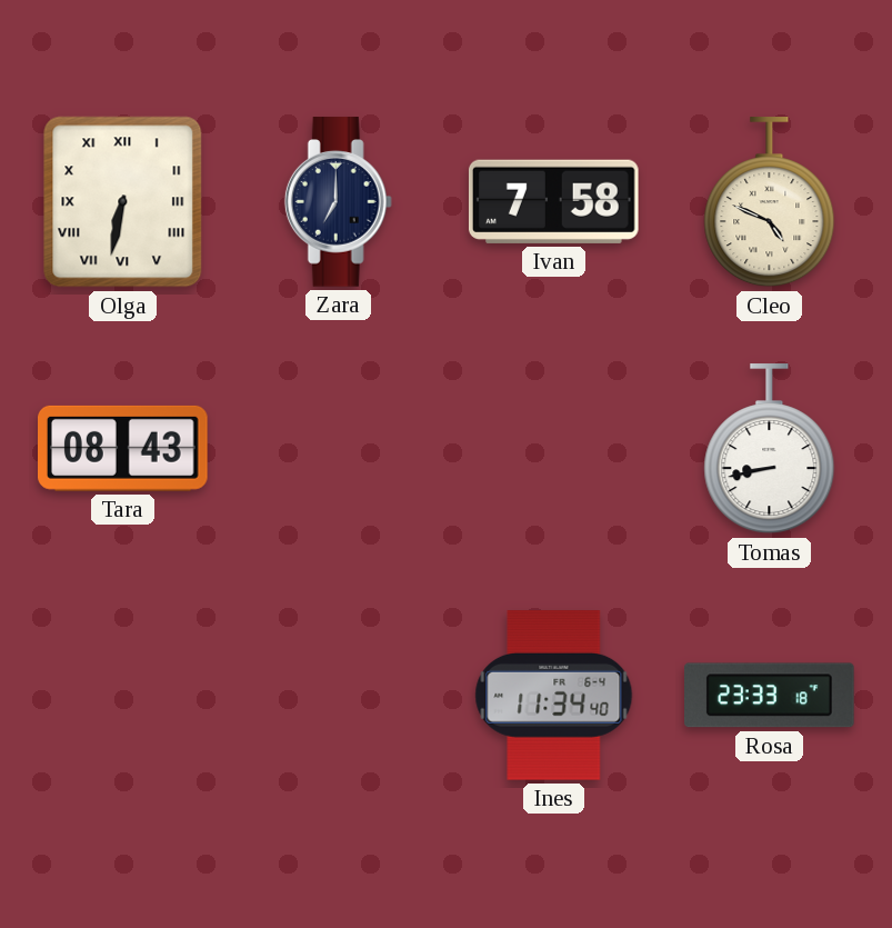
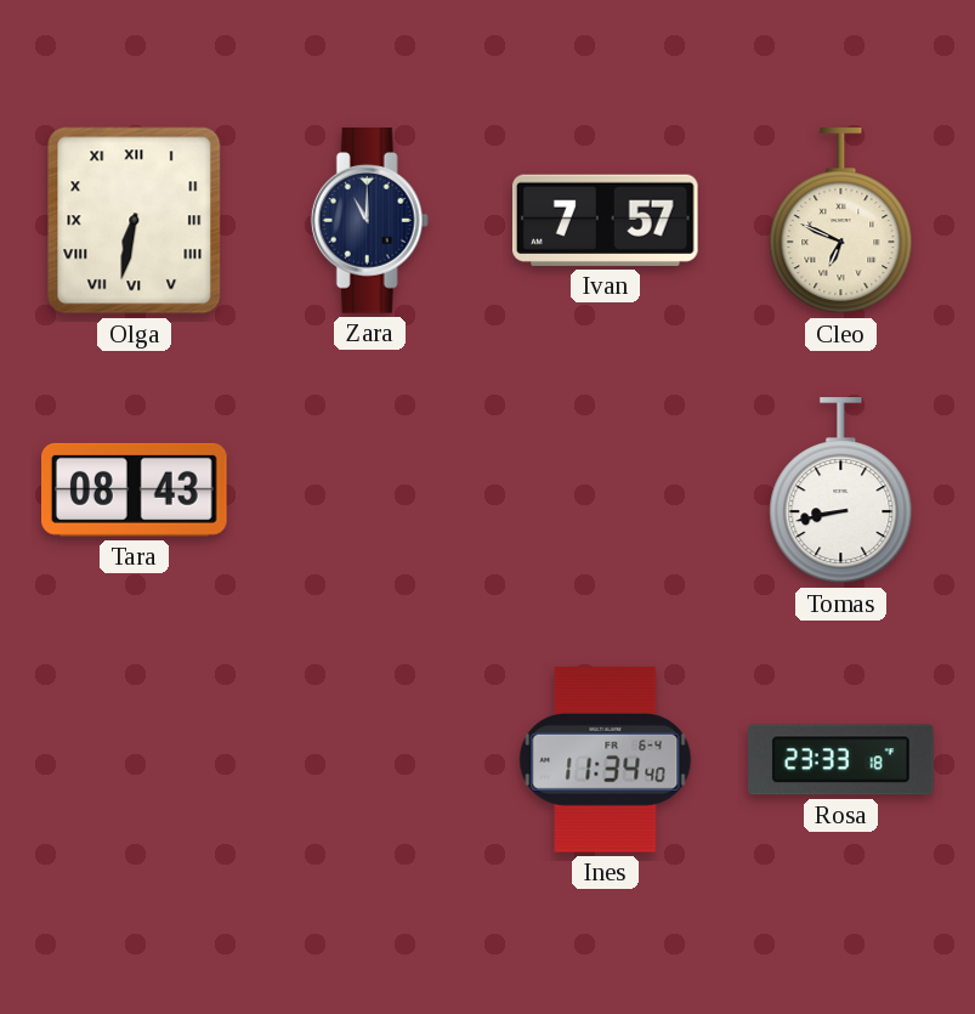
Zara: 7:00 -> 11:00 (369, 221)
Ivan: 7:58 -> 7:57 (605, 220)
Cleo: 4:49 -> 6:49 (841, 221)
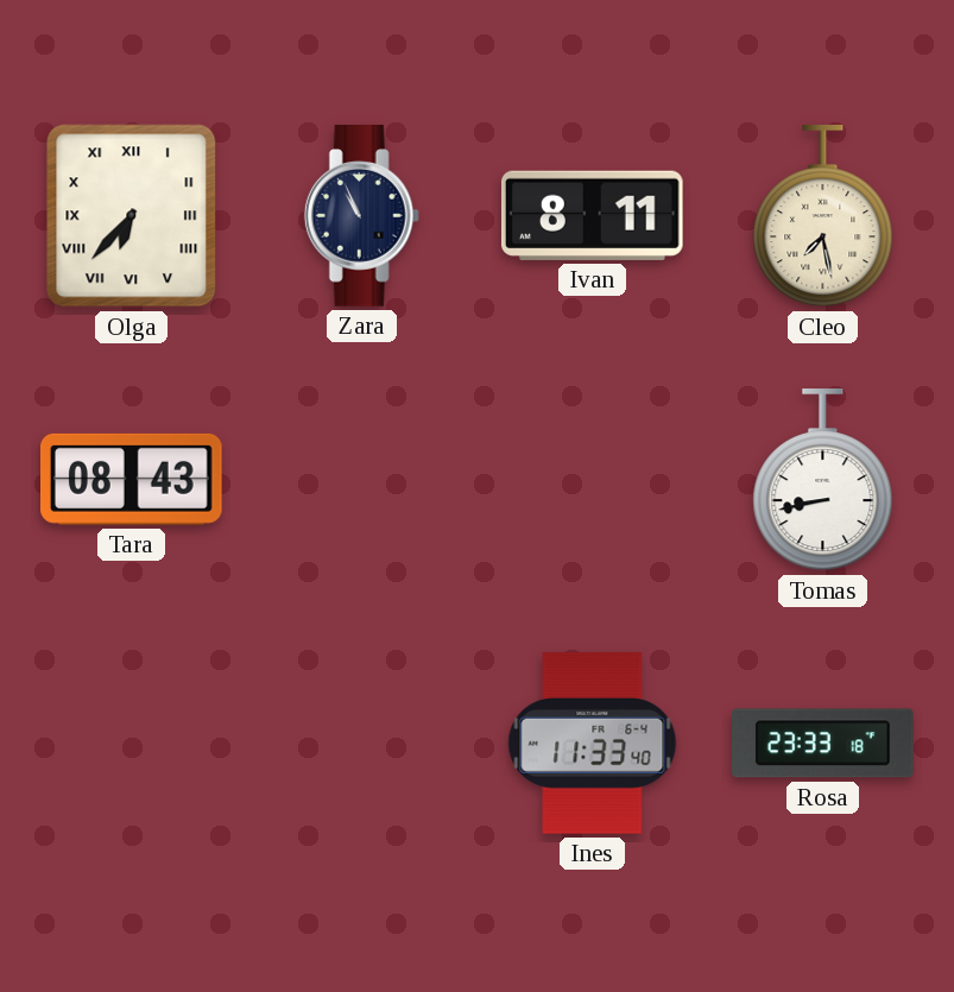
Olga: 6:32 -> 6:37 (132, 216)
Zara: 11:00 -> 10:56 (361, 216)
Ivan: 7:57 -> 8:11 (592, 215)
Cleo: 6:49 -> 7:28 (823, 216)
Ines: 11:34 -> 11:33 (593, 744)
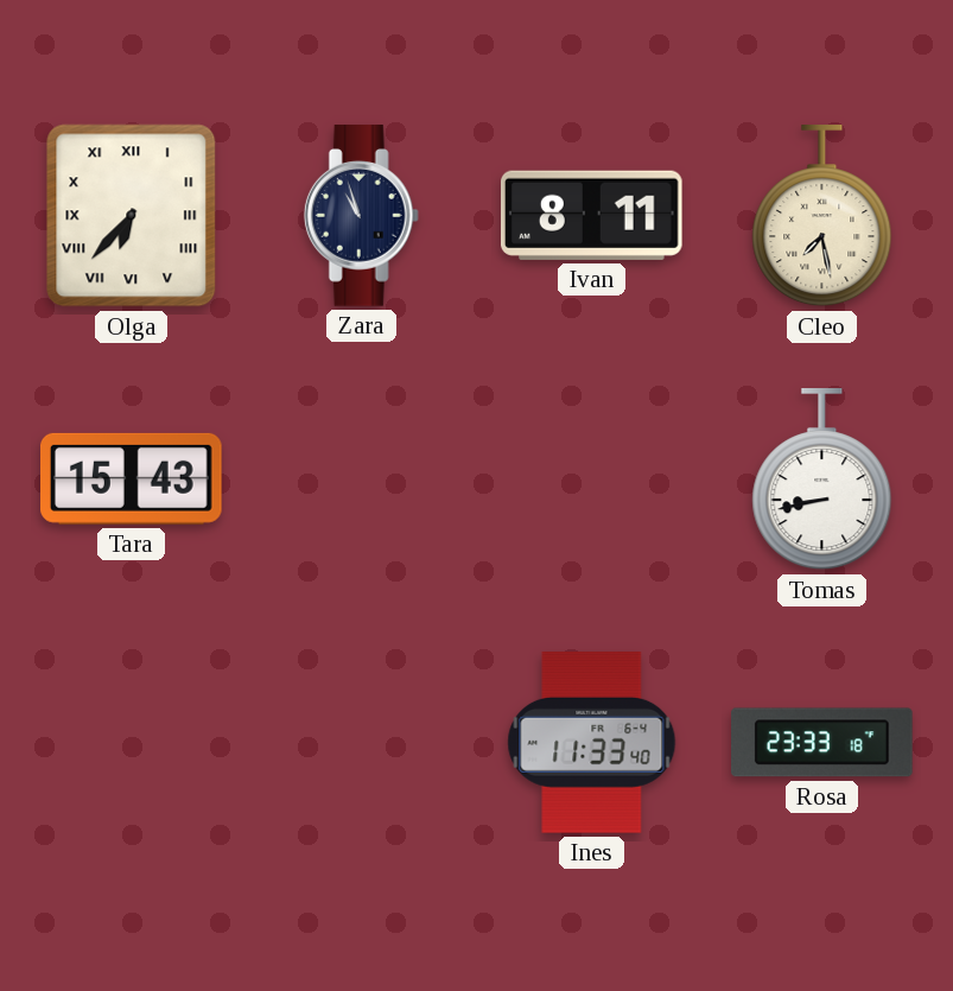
Zara: 10:56 -> 10:57 (361, 216)
Tara: 08:43 -> 15:43 (132, 478)
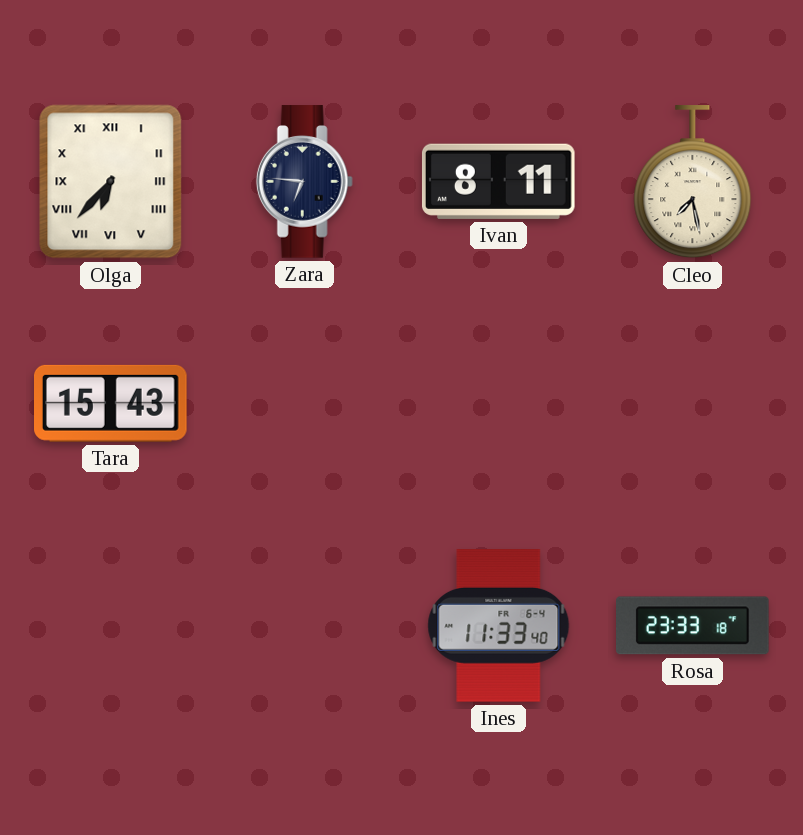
Zara: 10:57 -> 6:46 (304, 182)
Tomas: 8:43 -> none (822, 479)
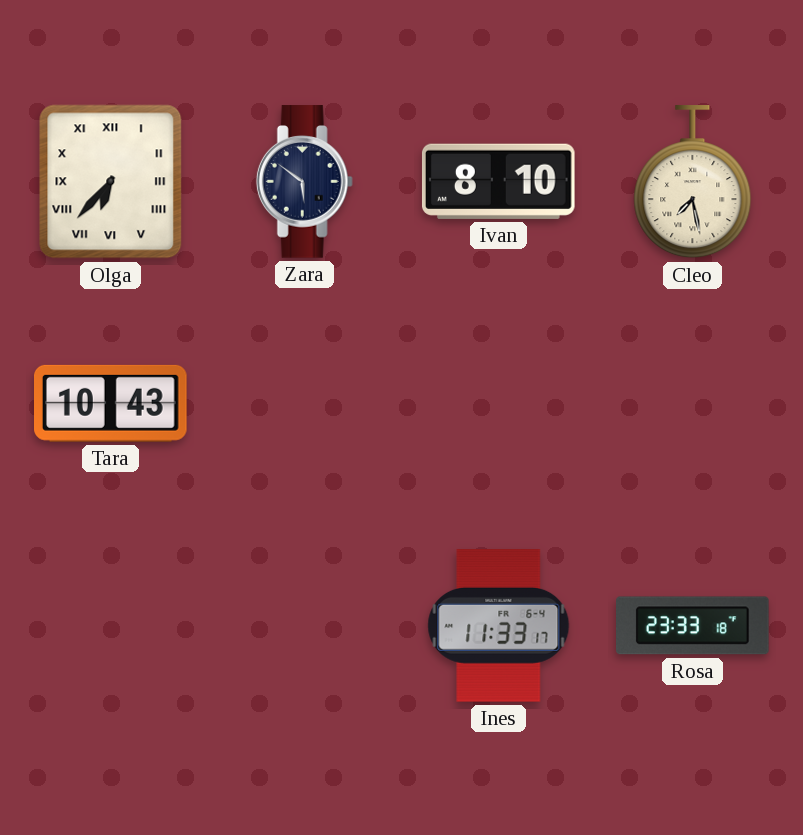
Zara: 6:46 -> 5:51 (304, 182)
Ivan: 8:11 -> 8:10 (498, 181)
Tara: 15:43 -> 10:43 (111, 403)
Ines: 11:33:40 -> 11:33:17 (499, 626)
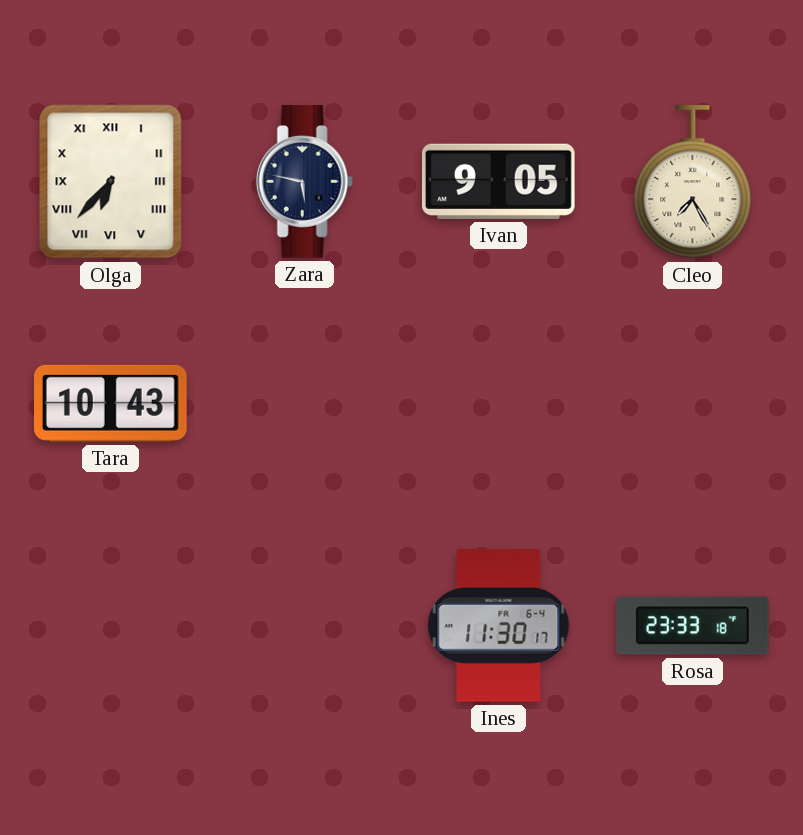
Zara: 5:51 -> 5:47 (304, 182)
Ivan: 8:10 -> 9:05 (498, 181)
Cleo: 7:28 -> 7:25 (693, 182)
Ines: 11:33 -> 11:30 (499, 626)
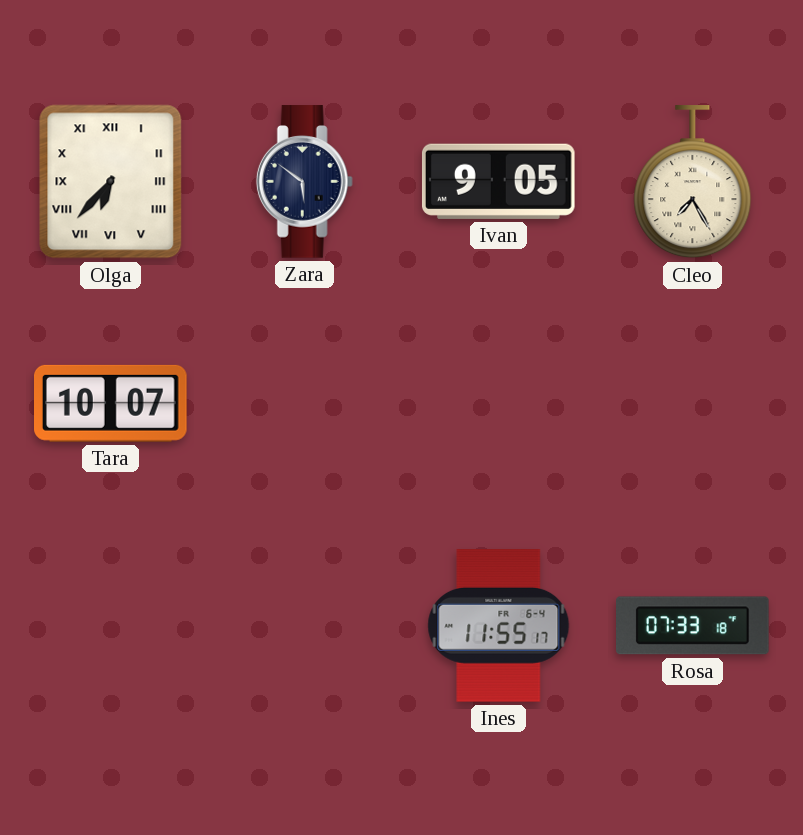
Zara: 5:47 -> 5:51 (304, 182)
Tara: 10:43 -> 10:07 (111, 403)
Ines: 11:30 -> 11:55 (499, 626)
Rosa: 23:33 -> 07:33 (693, 626)
